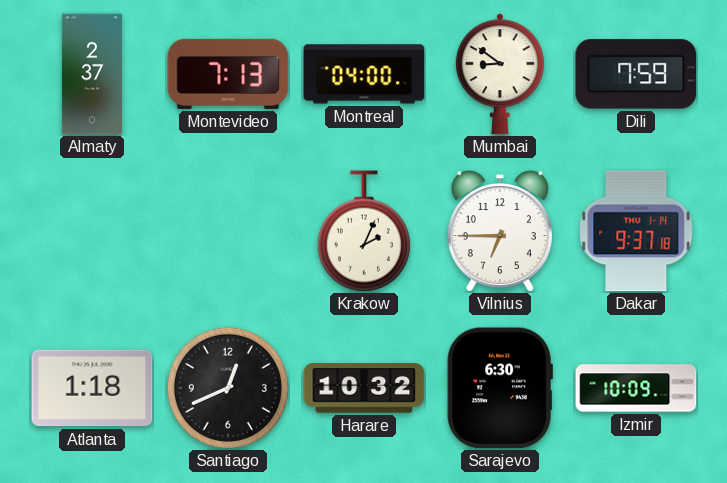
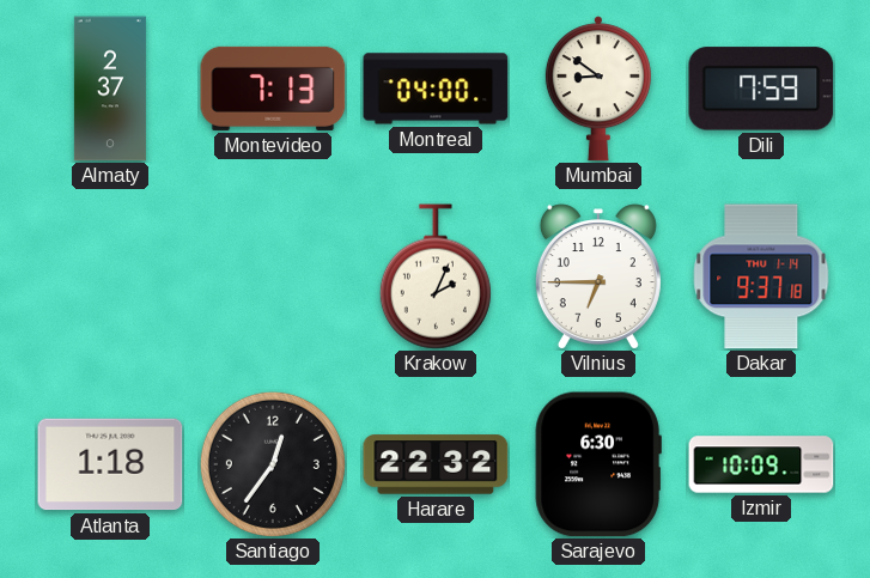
Santiago: 12:41 -> 12:36 (273, 464)
Harare: 10:32 -> 22:32 (436, 464)
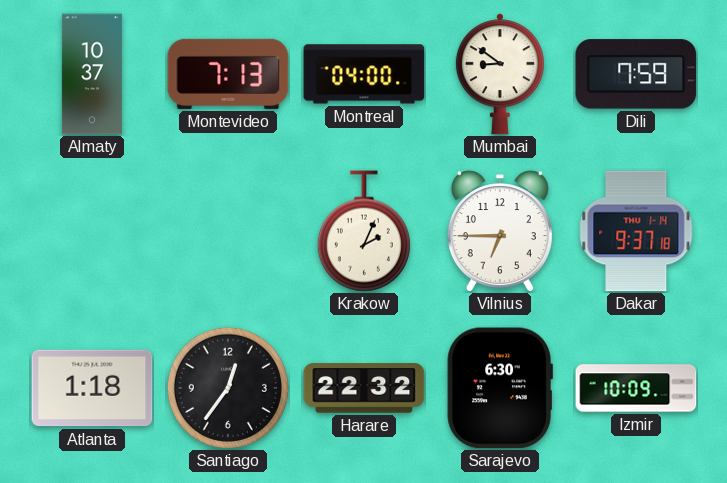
Almaty: 2:37 -> 10:37 (92, 74)
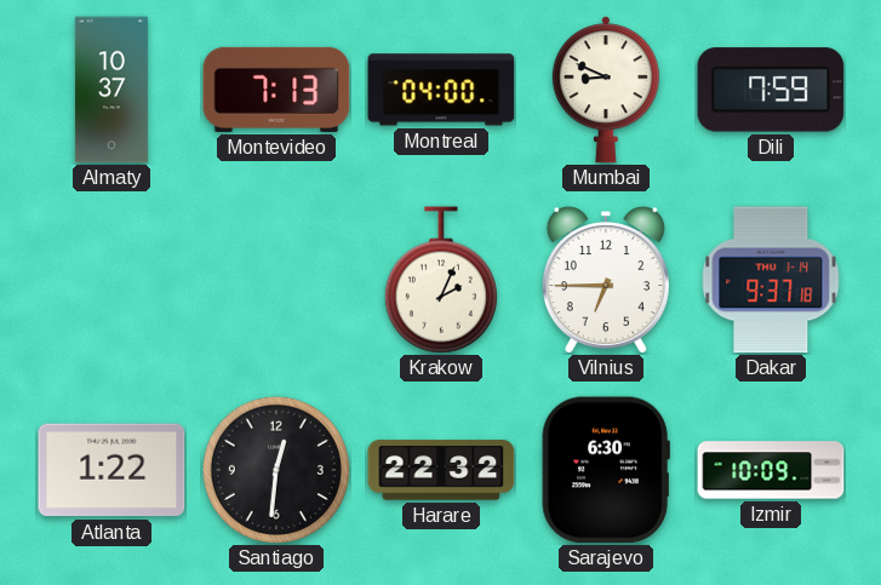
Mumbai: 8:51 -> 8:49 (606, 90)
Atlanta: 1:18 -> 1:22 (111, 470)
Santiago: 12:36 -> 12:31 (276, 470)
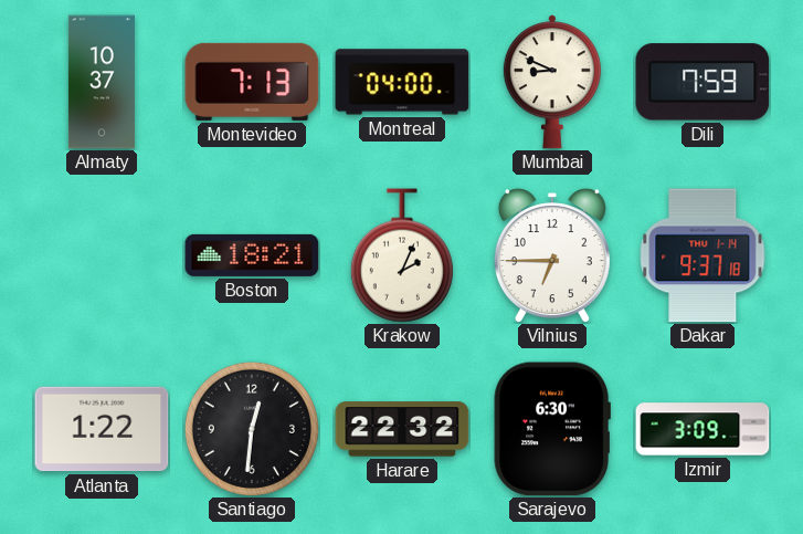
Boston: none -> 18:21 (252, 255)
Izmir: 10:09 -> 3:09 (702, 429)
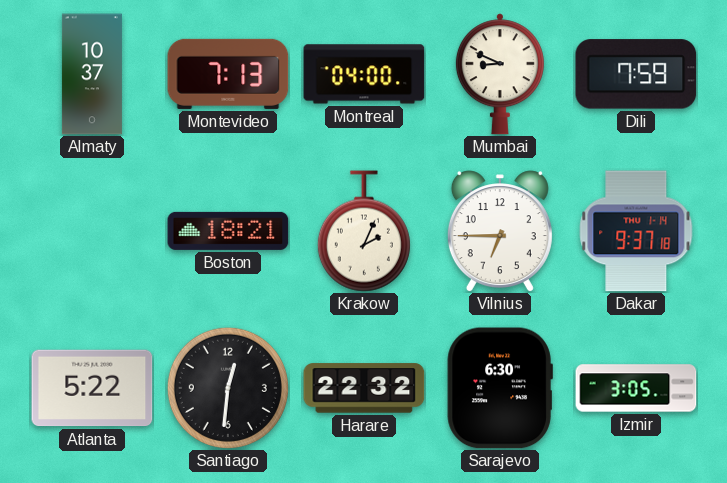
Atlanta: 1:22 -> 5:22 (92, 388)
Izmir: 3:09 -> 3:05 (636, 388)
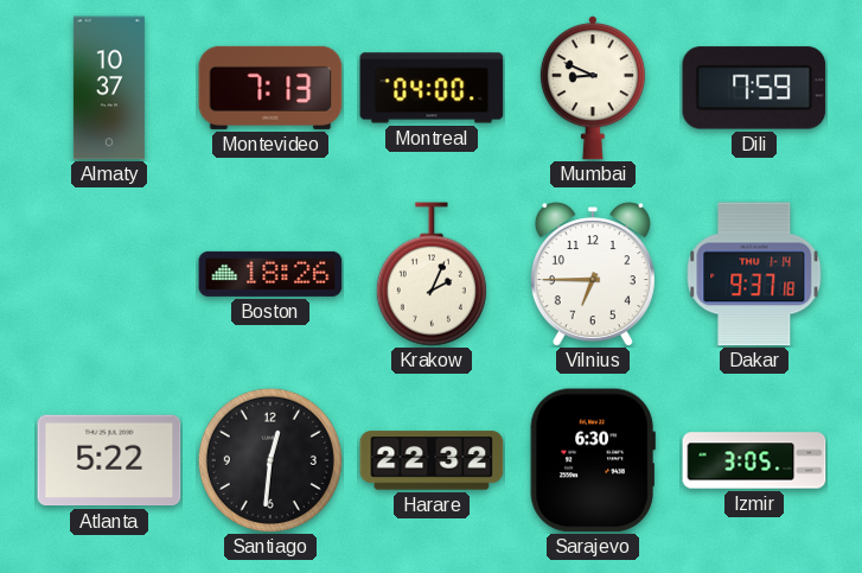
Boston: 18:21 -> 18:26 (270, 274)
